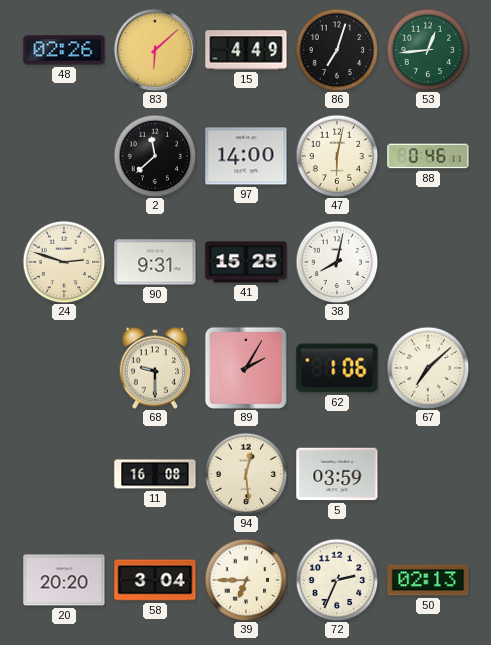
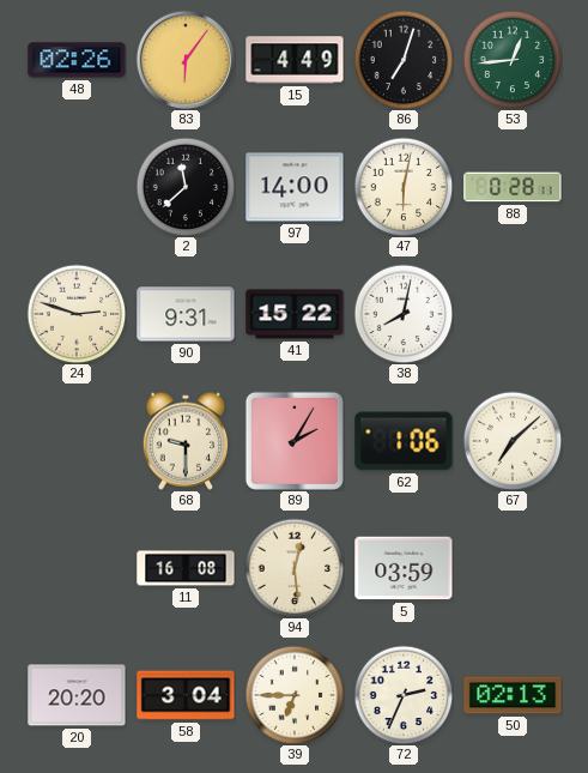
83: 6:08 -> 6:06 (184, 59)
88: 0:46 -> 0:28 (513, 187)
41: 15:25 -> 15:22 (295, 314)
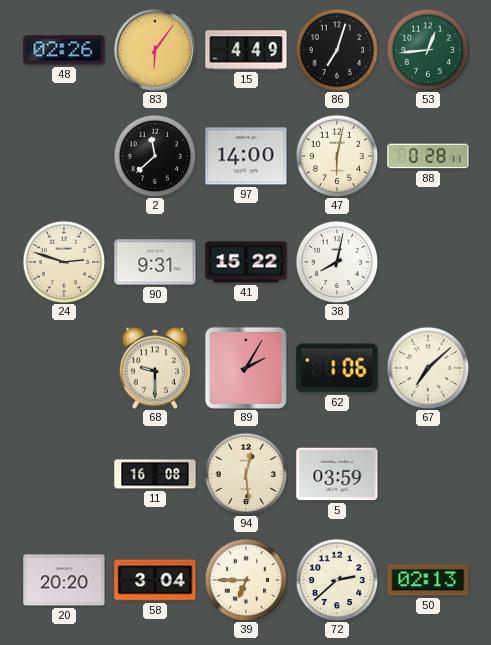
72: 2:34 -> 2:38 (337, 580)
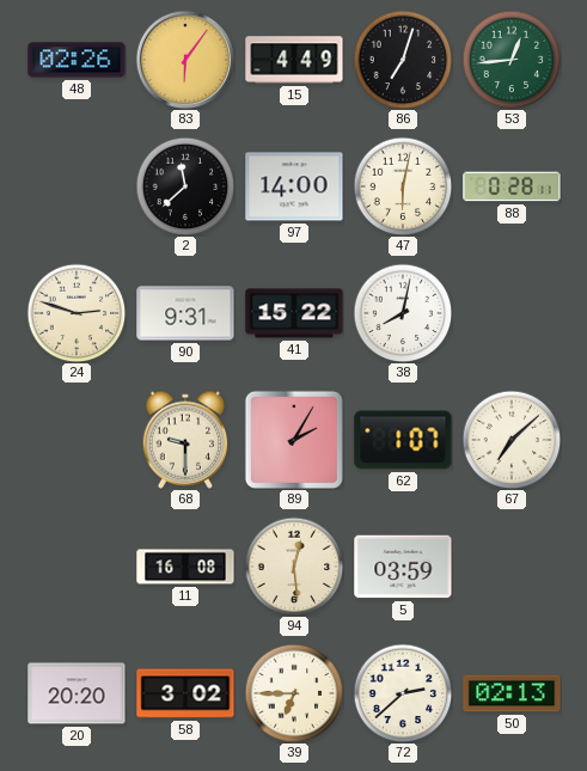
62: 1:06 -> 1:07 (403, 440)
58: 3:04 -> 3:02 (185, 693)
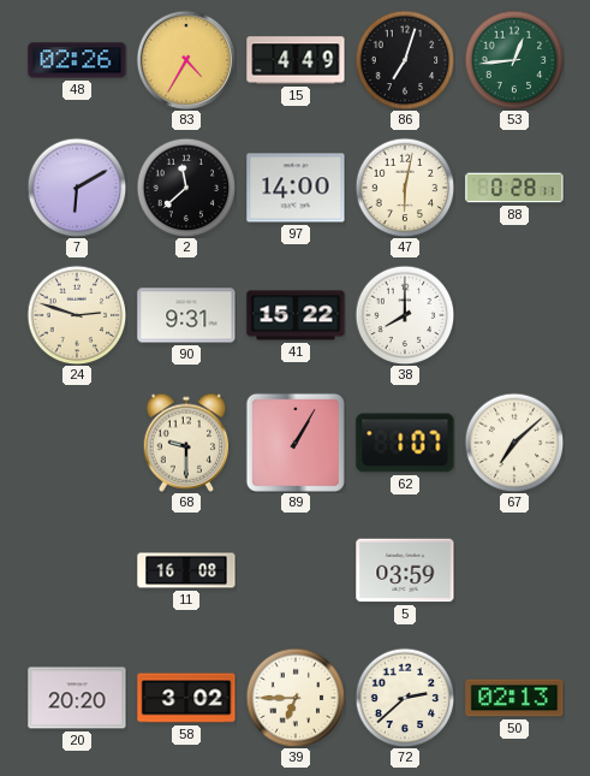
83: 6:06 -> 4:35 (185, 59)
7: none -> 6:10 (77, 188)
38: 8:02 -> 8:00 (405, 315)
89: 2:05 -> 1:05 (296, 443)
94: 12:29 -> none (294, 567)
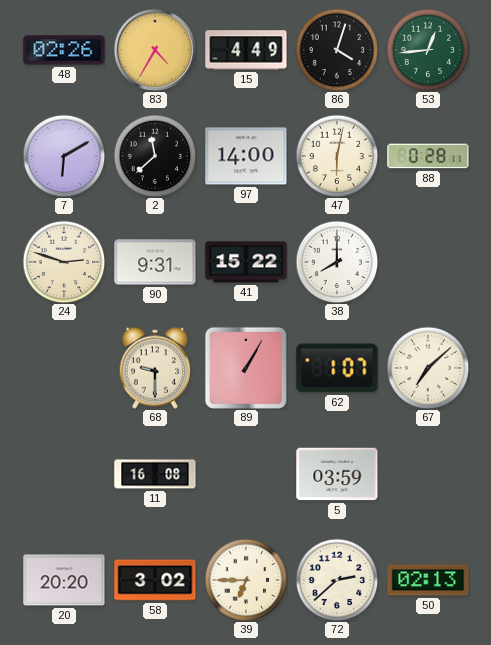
86: 7:03 -> 4:03 (337, 50)
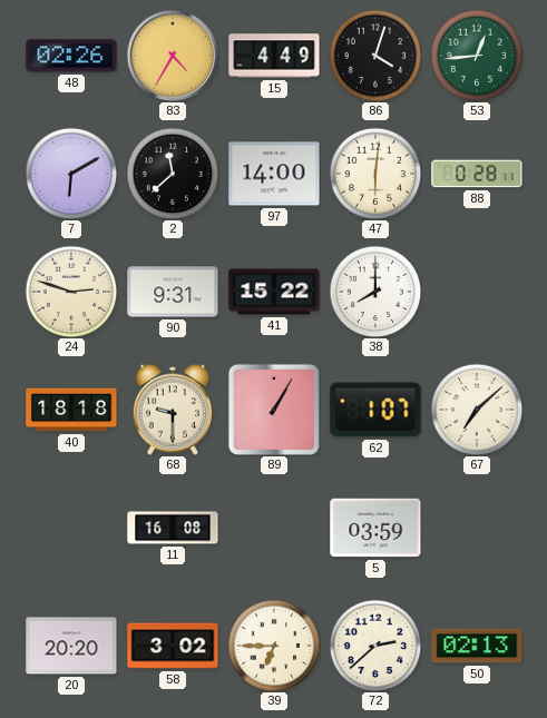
47: 6:02 -> 6:01 (375, 174)
40: none -> 18:18 (71, 410)
